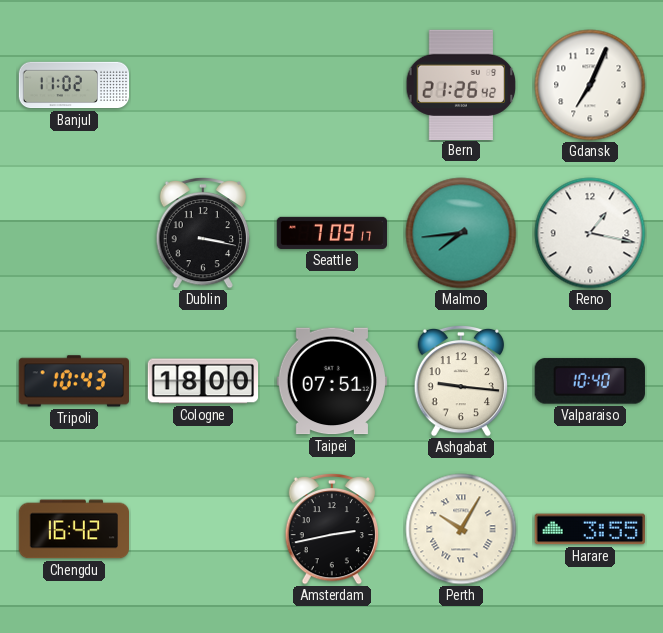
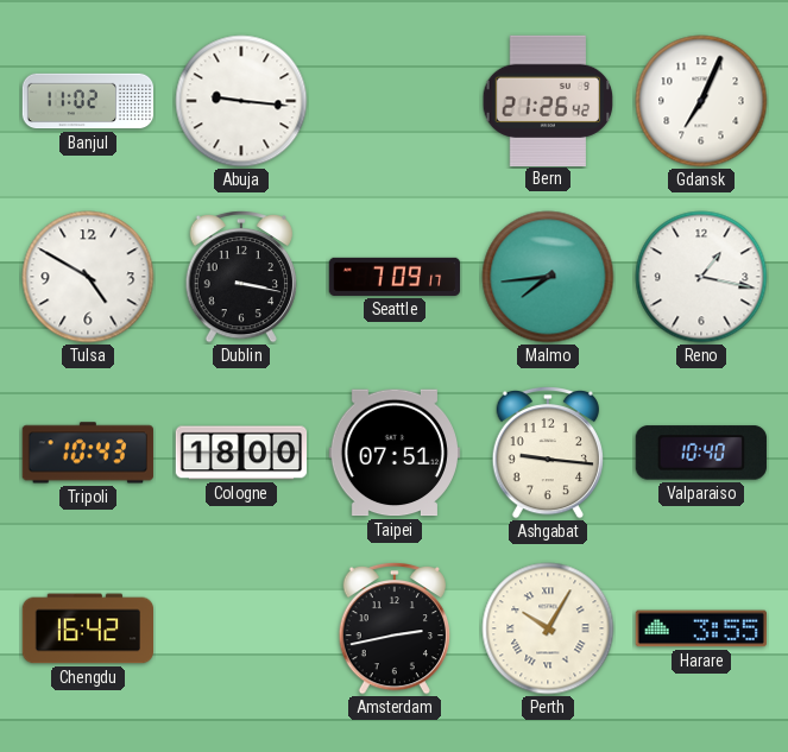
Abuja: none -> 9:16 (241, 101)
Tulsa: none -> 4:50 (88, 277)
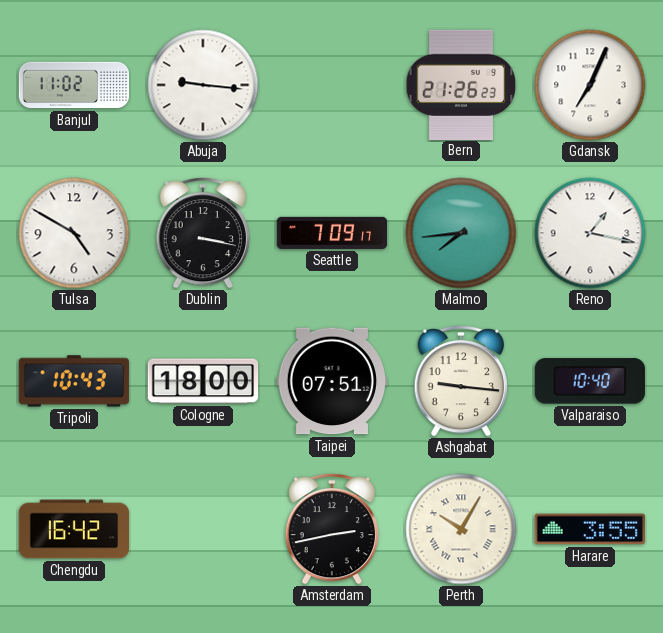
Bern: 21:26:42 -> 21:26:23 (461, 84)
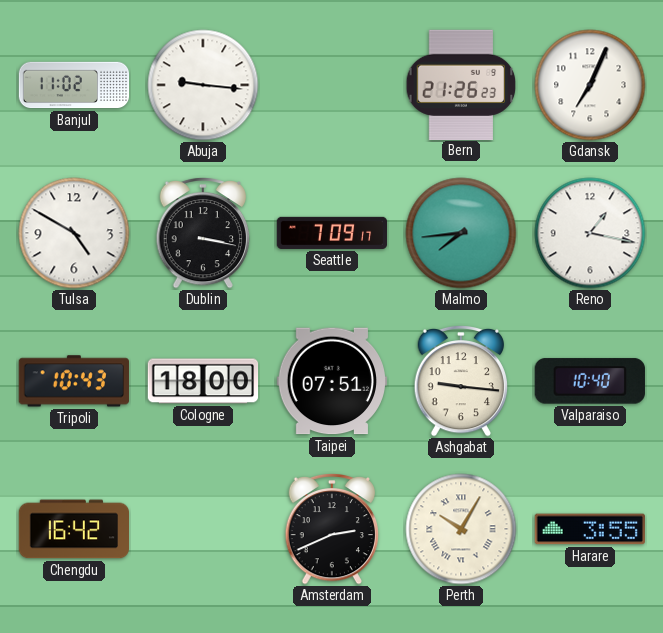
Amsterdam: 2:43 -> 2:41 (331, 529)
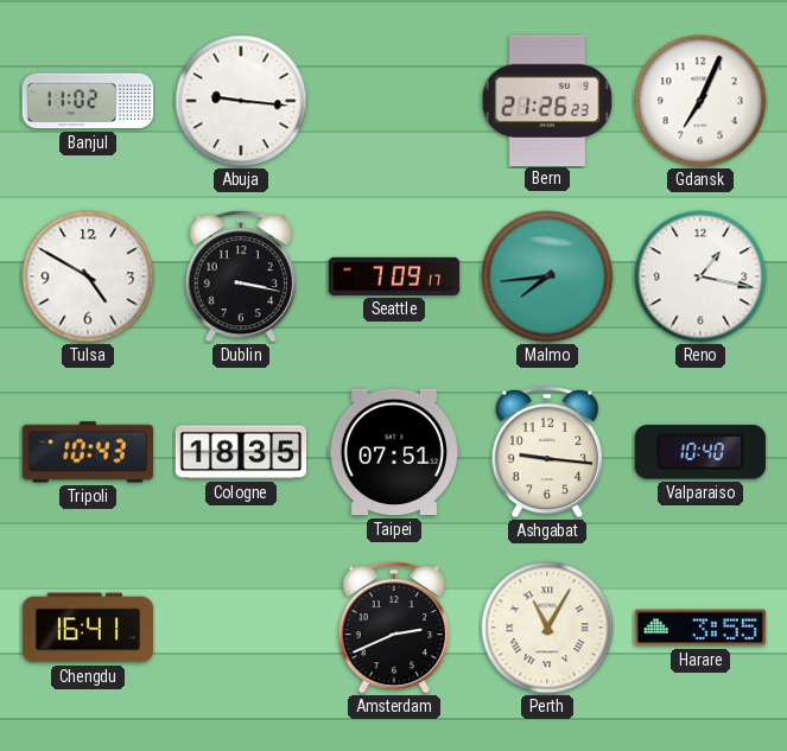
Cologne: 18:00 -> 18:35 (241, 452)
Chengdu: 16:42 -> 16:41 (87, 628)
Perth: 10:05 -> 11:05 (547, 628)
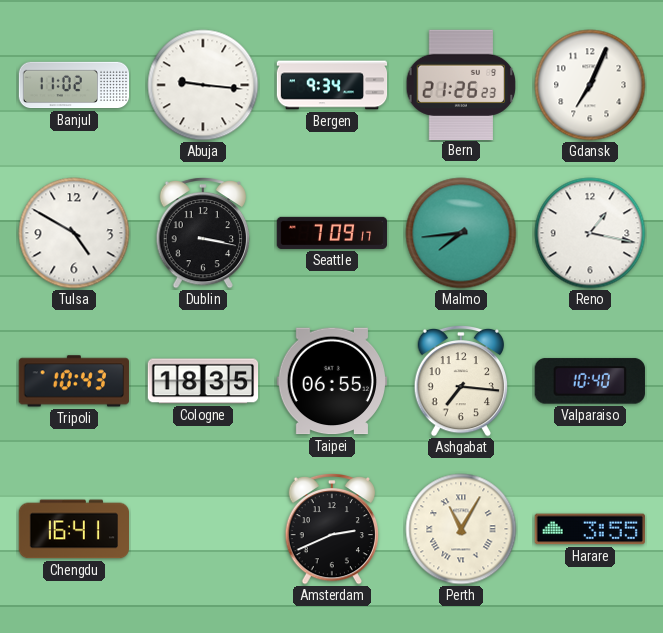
Bergen: none -> 9:34 (332, 85)
Taipei: 07:51 -> 06:55 (331, 381)
Ashgabat: 9:16 -> 7:16 (460, 381)
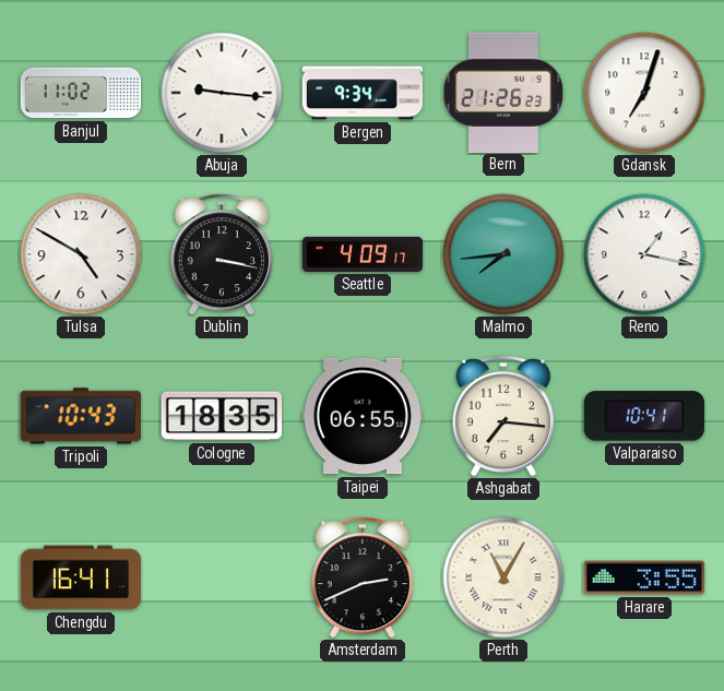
Gdansk: 7:04 -> 7:03 (644, 93)
Seattle: 7:09 -> 4:09 (363, 254)
Valparaiso: 10:40 -> 10:41 (644, 416)
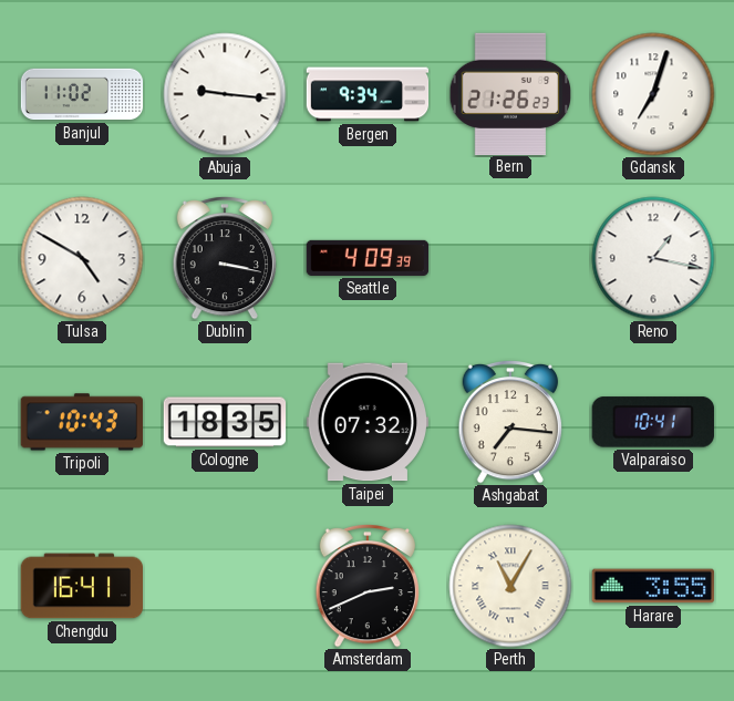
Seattle: 4:09:17 -> 4:09:39 (368, 258)
Malmo: 7:44 -> none (503, 254)
Taipei: 06:55 -> 07:32 (366, 422)
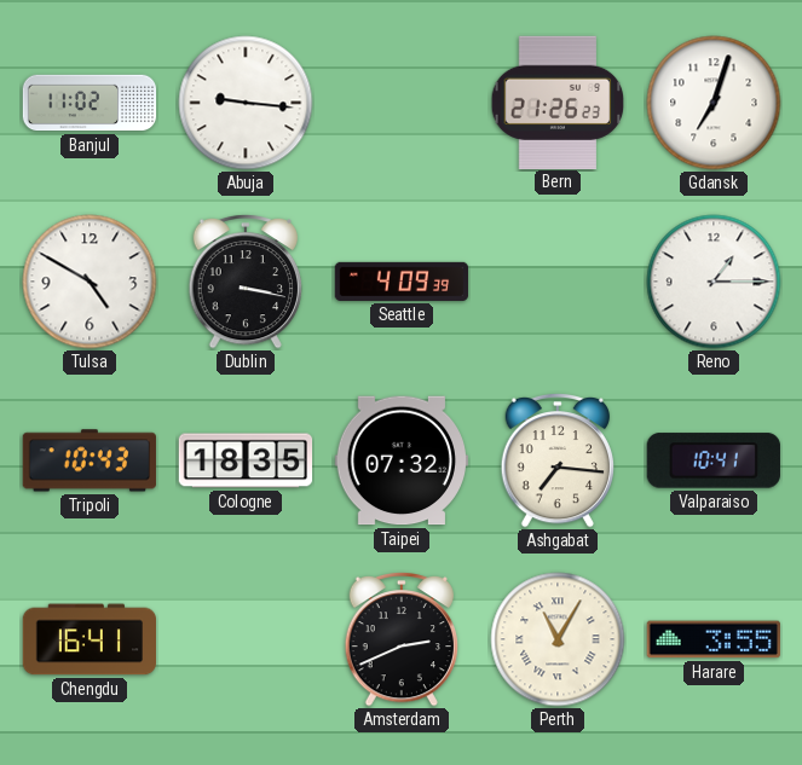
Bergen: 9:34 -> none (368, 94)
Reno: 1:17 -> 1:15 (714, 282)
